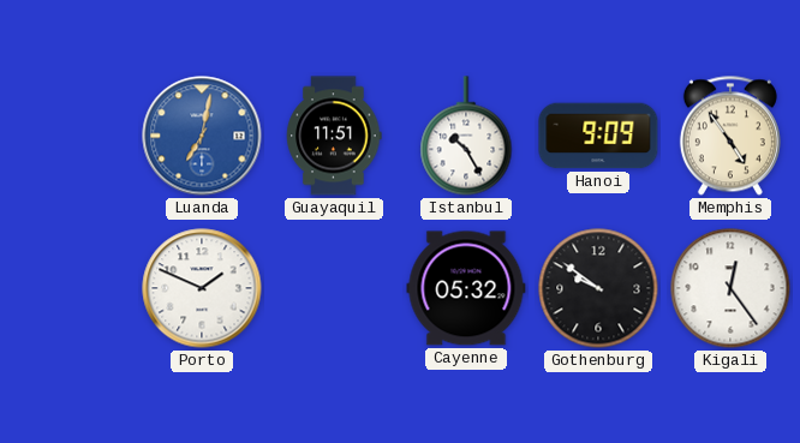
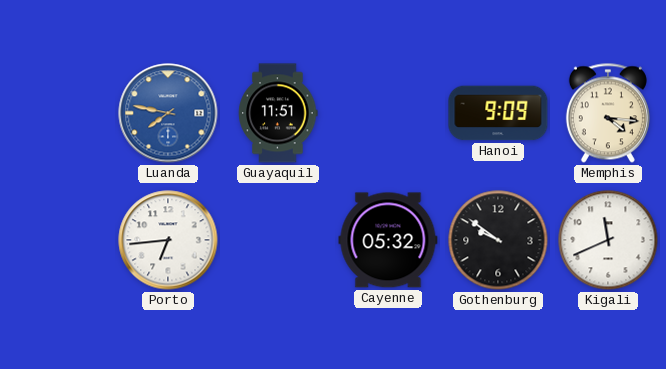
Luanda: 7:02 -> 7:47 (168, 113)
Istanbul: 10:25 -> none (466, 136)
Memphis: 4:54 -> 4:16 (608, 113)
Porto: 1:49 -> 6:44 (168, 240)
Kigali: 12:24 -> 11:41 (608, 240)
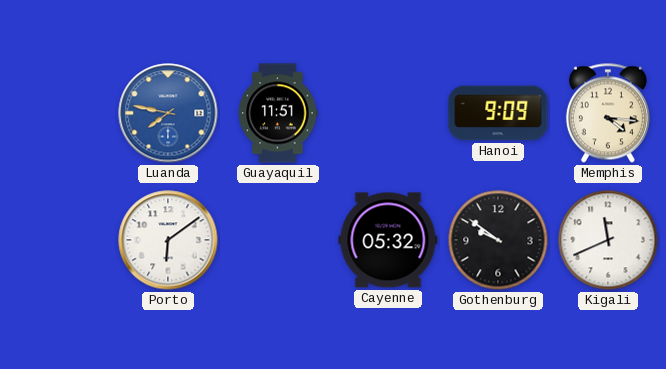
Porto: 6:44 -> 6:09 (168, 240)
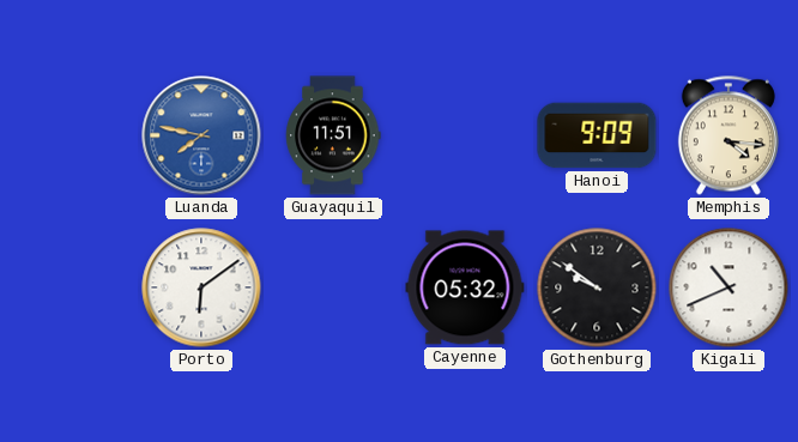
Kigali: 11:41 -> 10:41 (729, 287)
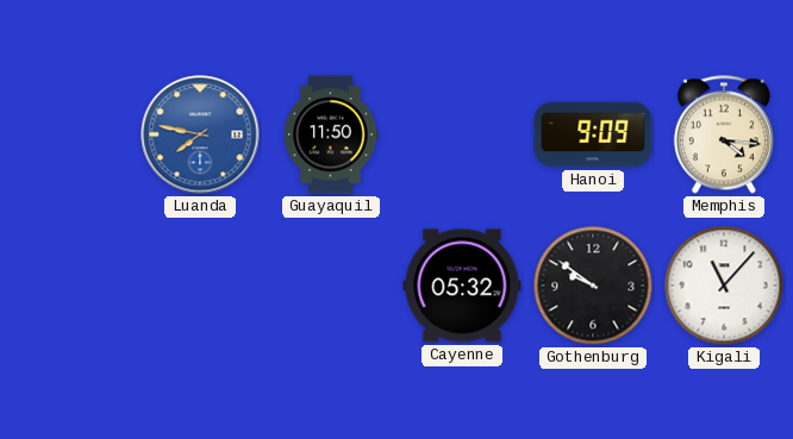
Guayaquil: 11:51 -> 11:50 (331, 134)
Porto: 6:09 -> none (201, 287)
Kigali: 10:41 -> 11:07 (724, 286)
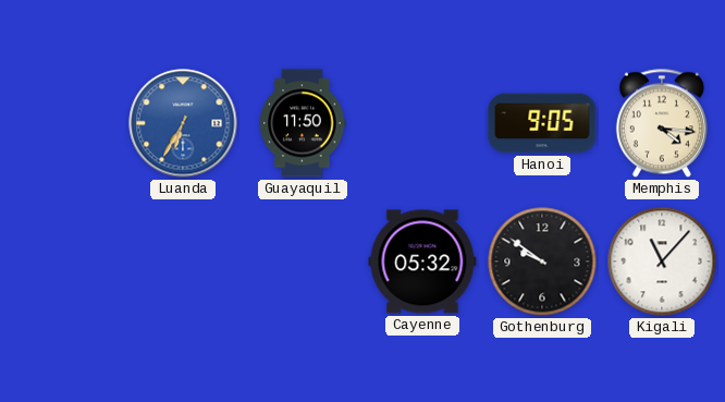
Luanda: 7:47 -> 6:35 (183, 123)
Hanoi: 9:09 -> 9:05 (542, 123)
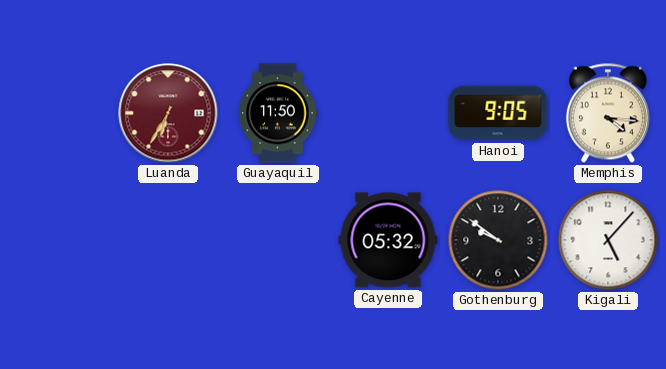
Luanda dial: blue -> burgundy (168, 113)
Kigali: 11:07 -> 5:07 (608, 240)
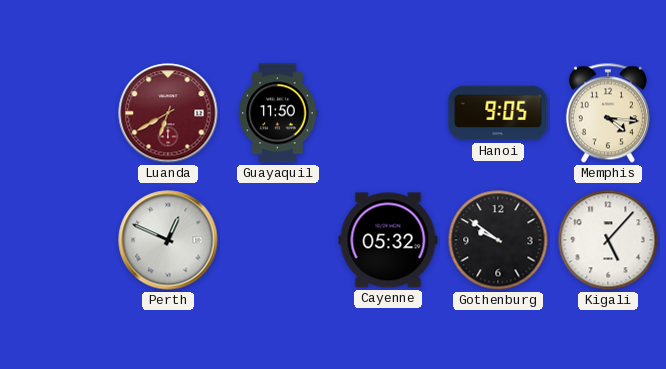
Luanda: 6:35 -> 6:40 (168, 113)
Perth: none -> 12:49 (168, 240)
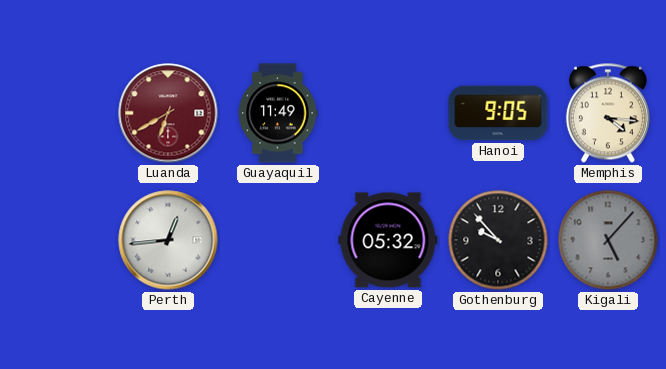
Guayaquil: 11:50 -> 11:49 (278, 113)
Perth: 12:49 -> 12:44 (168, 240)
Gothenburg: 9:51 -> 9:53 (498, 240)
Kigali dial: white -> grey (608, 240)
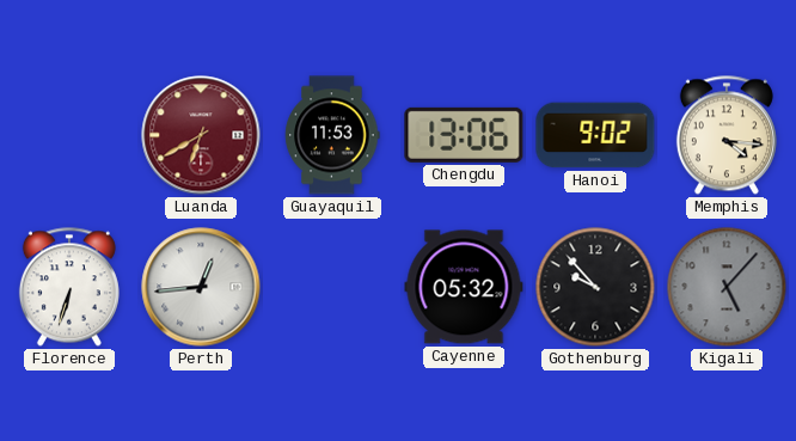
Guayaquil: 11:49 -> 11:53 (332, 135)
Chengdu: none -> 13:06 (464, 135)
Hanoi: 9:05 -> 9:02 (595, 135)
Florence: none -> 6:33 (69, 287)
